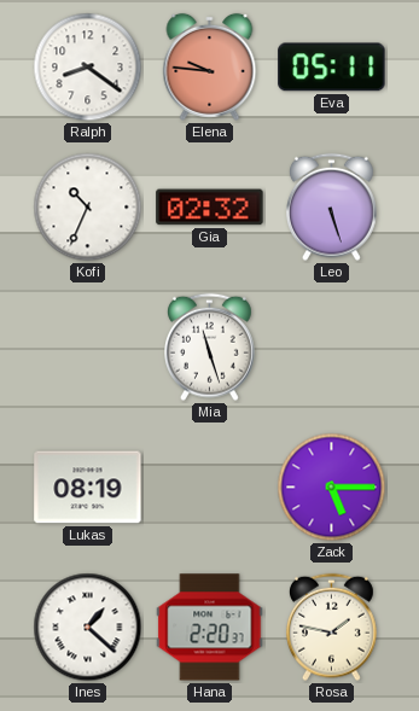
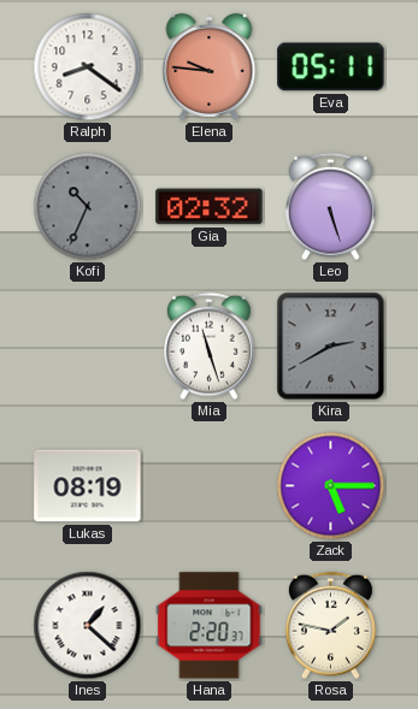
Kofi dial: white -> grey (88, 207)
Kira: none -> 2:40 (331, 347)
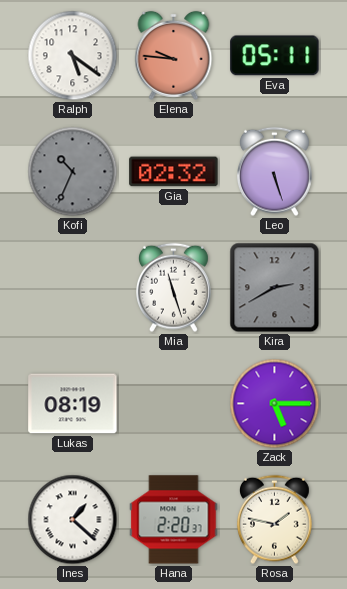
Ralph: 8:21 -> 5:21 (73, 56)
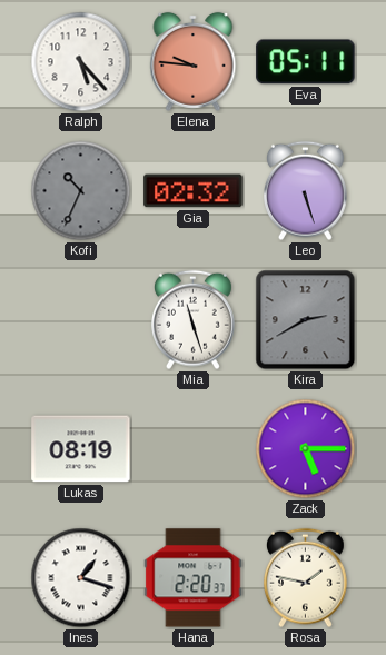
Ralph: 5:21 -> 5:23 (81, 62)
Ines: 1:22 -> 1:18 (81, 578)
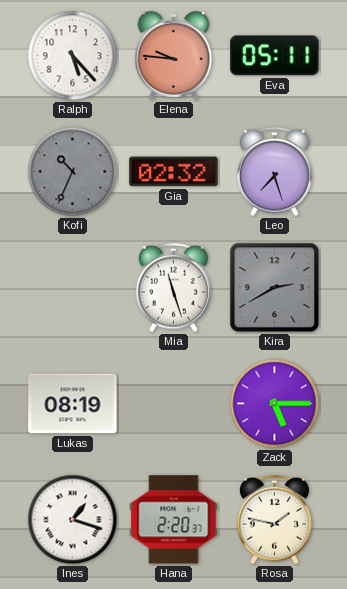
Leo: 5:27 -> 7:27 (275, 172)
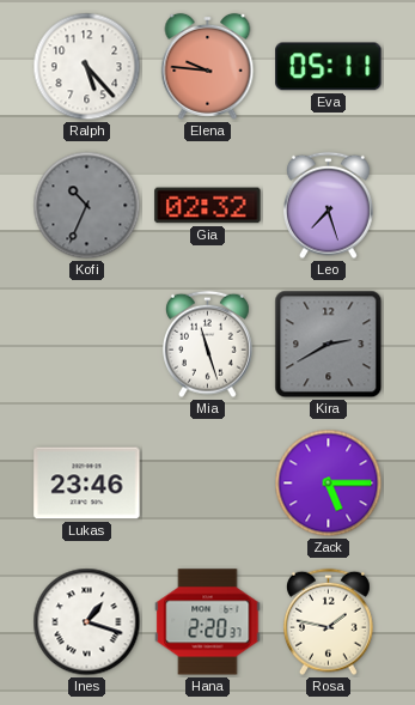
Lukas: 08:19 -> 23:46 (87, 484)
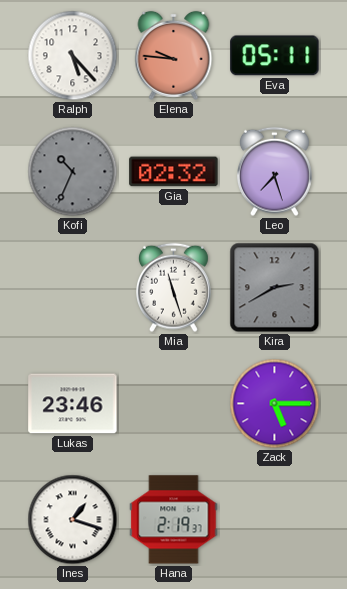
Hana: 2:20 -> 2:19 (174, 520)
Rosa: 1:47 -> none (329, 622)
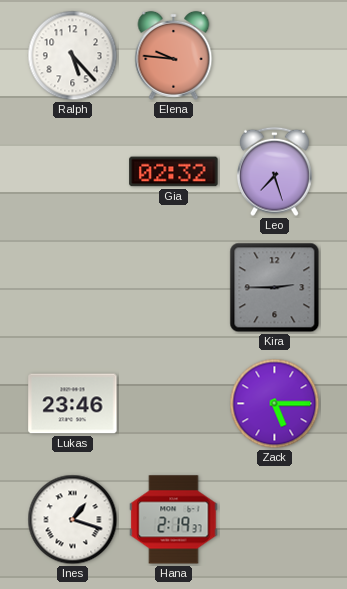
Eva: 05:11 -> none (275, 56)
Kofi: 10:34 -> none (73, 172)
Mia: 11:27 -> none (174, 288)
Kira: 2:40 -> 2:45 (275, 288)
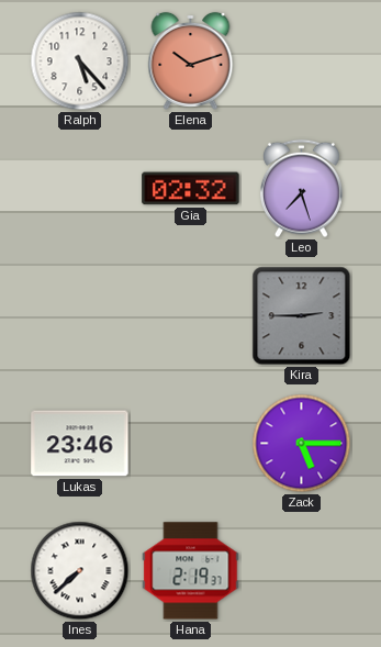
Elena: 9:46 -> 10:12 (191, 60)
Ines: 1:18 -> 7:38 (80, 571)
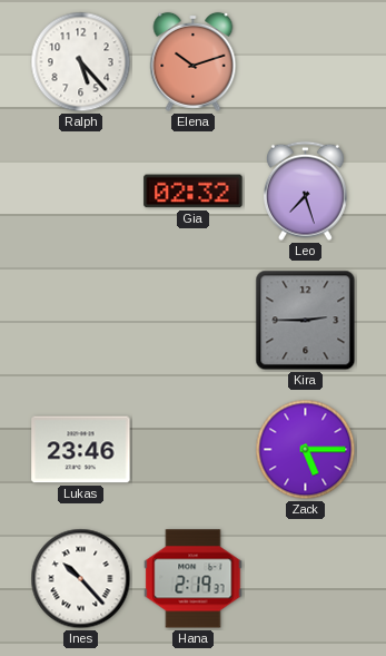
Ines: 7:38 -> 10:23 (81, 579)
